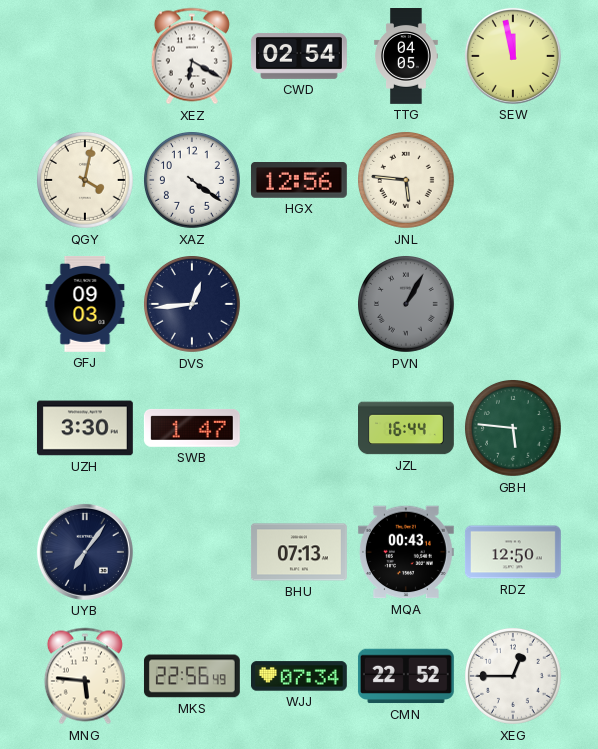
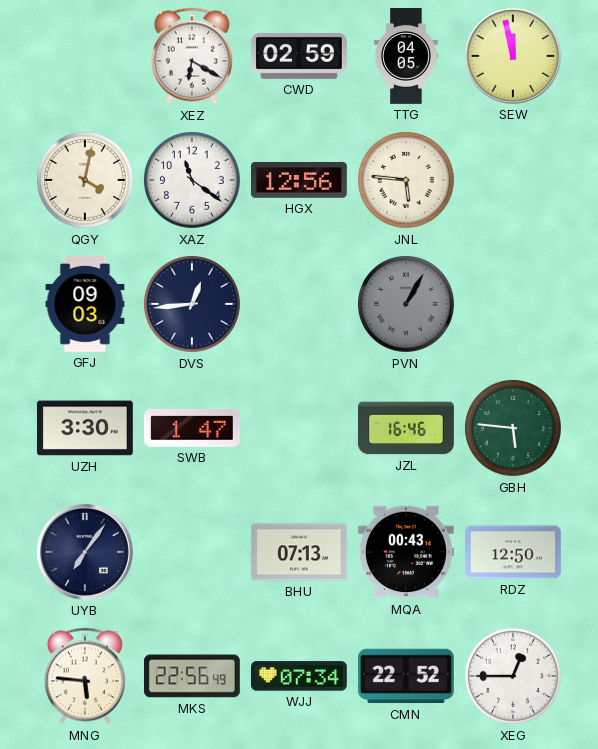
CWD: 02:54 -> 02:59 (299, 56)
XAZ: 4:21 -> 11:21 (193, 181)
JZL: 16:44 -> 16:46 (407, 428)
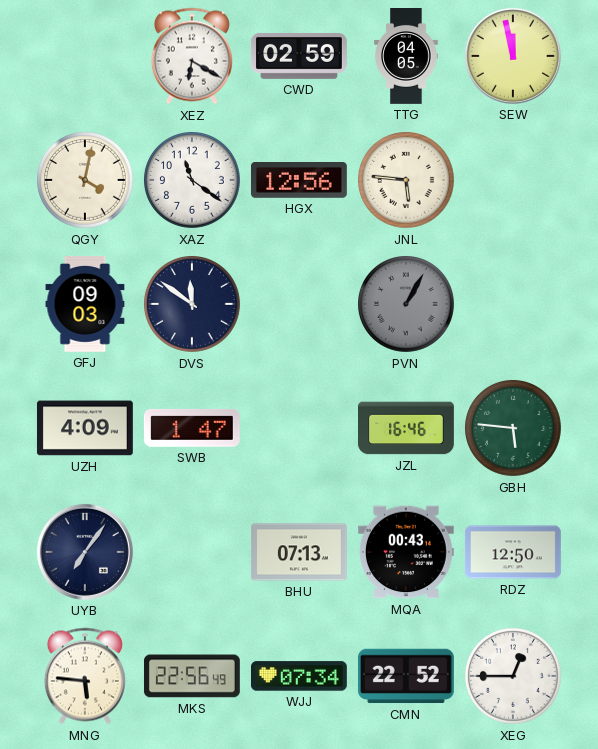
DVS: 12:44 -> 11:51 (193, 305)
UZH: 3:30 -> 4:09 (85, 428)
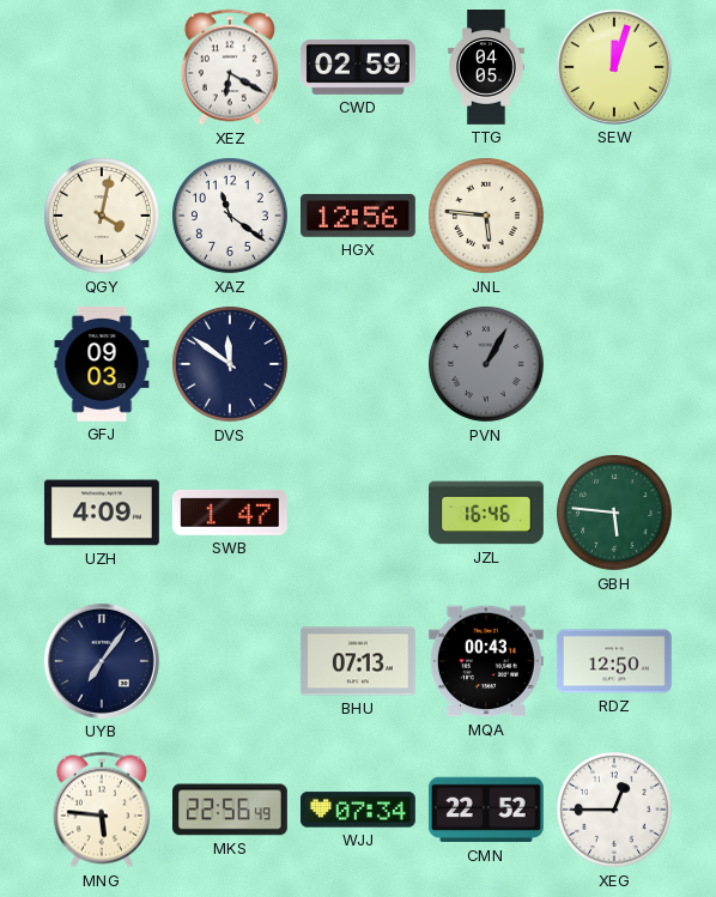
SEW: 11:58 -> 12:03 (614, 67)
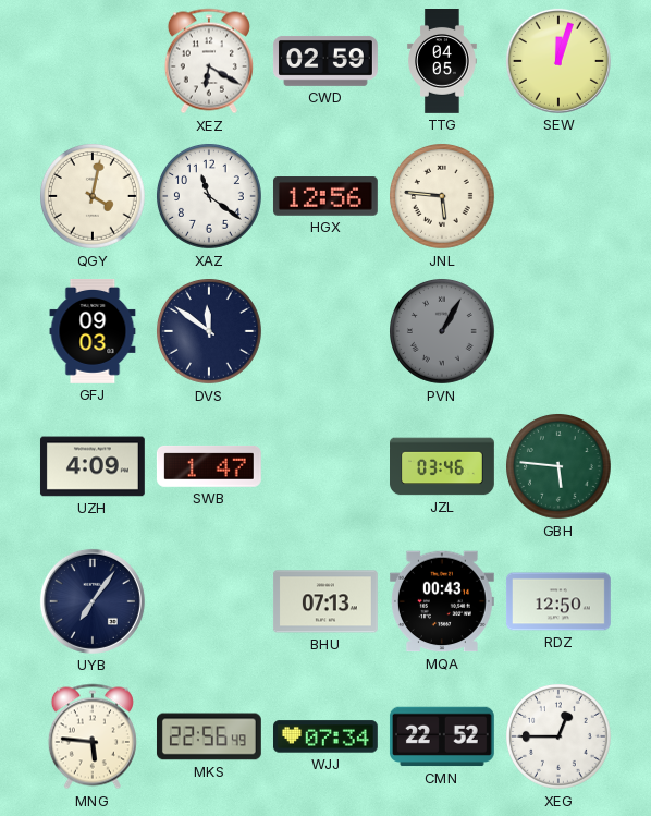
JZL: 16:46 -> 03:46 (443, 466)
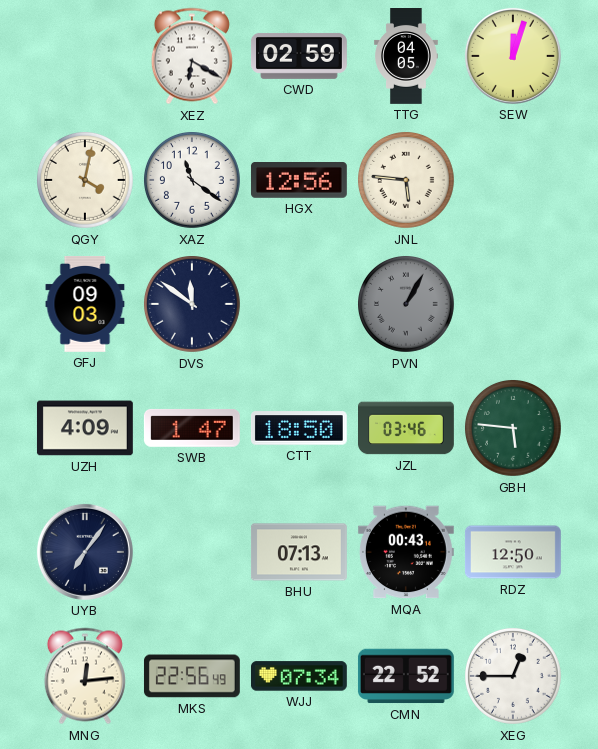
CTT: none -> 18:50 (299, 428)
MNG: 5:46 -> 12:14 (85, 676)
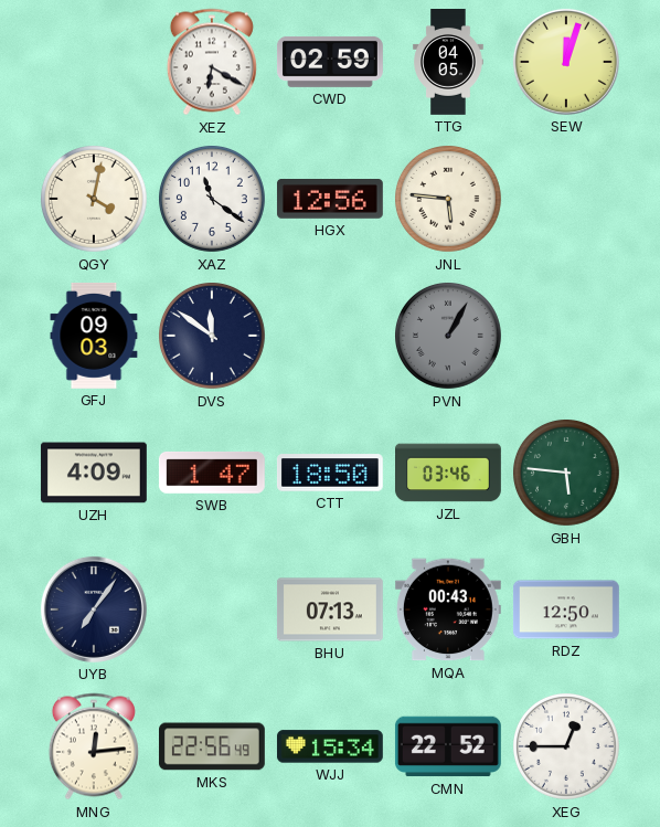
WJJ: 07:34 -> 15:34 (330, 746)
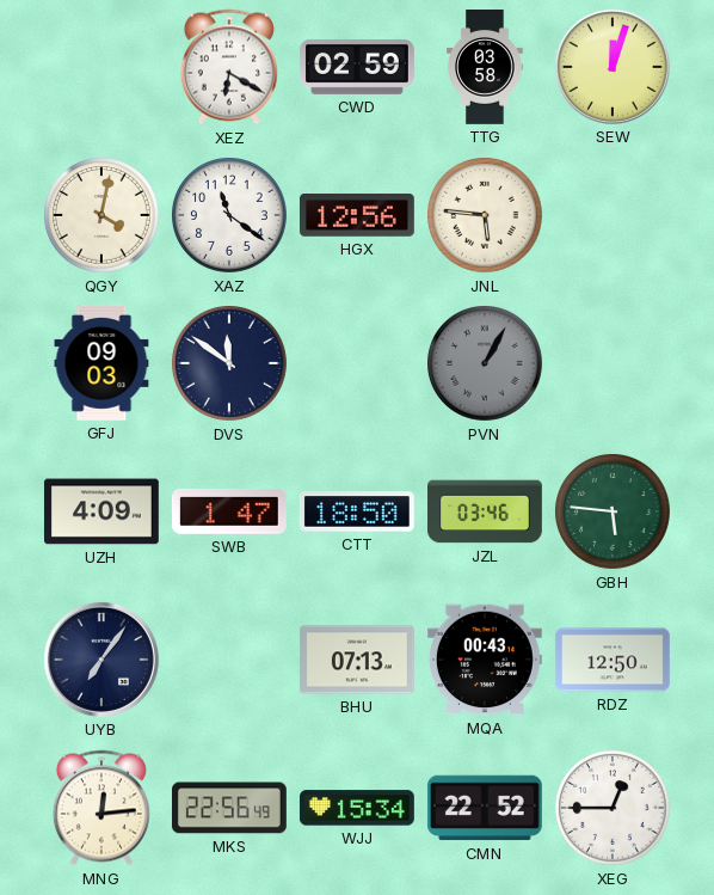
TTG: 04:05 -> 03:58 (485, 68)
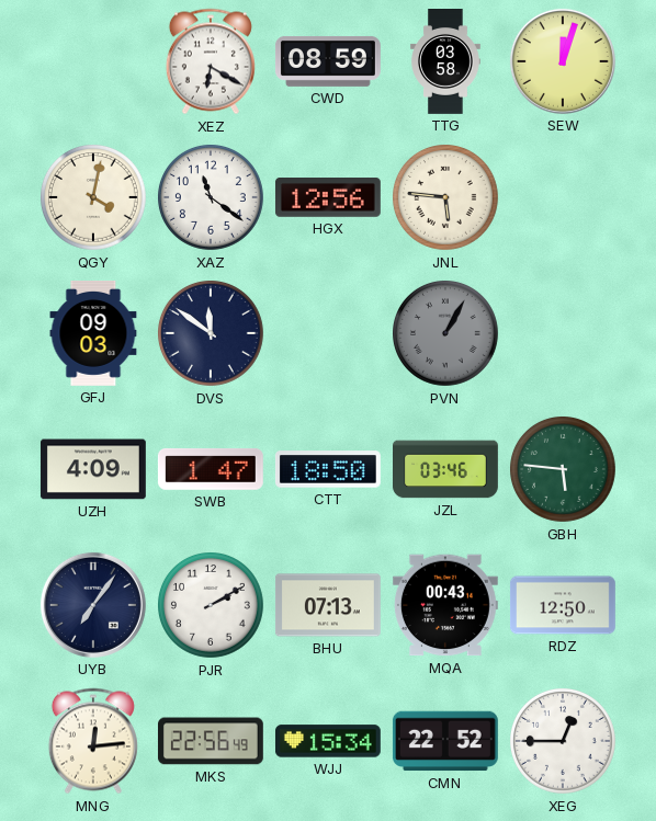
CWD: 02:59 -> 08:59 (328, 61)
PJR: none -> 2:10 (212, 606)
